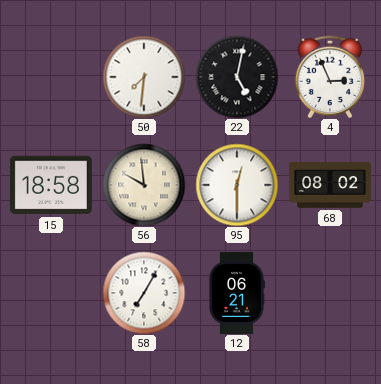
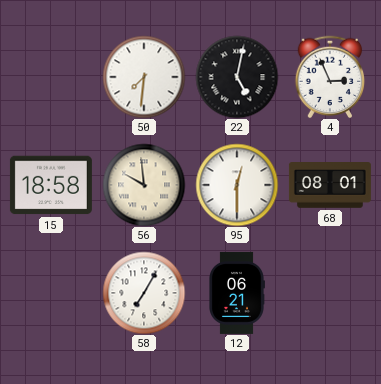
68: 08:02 -> 08:01 (330, 185)
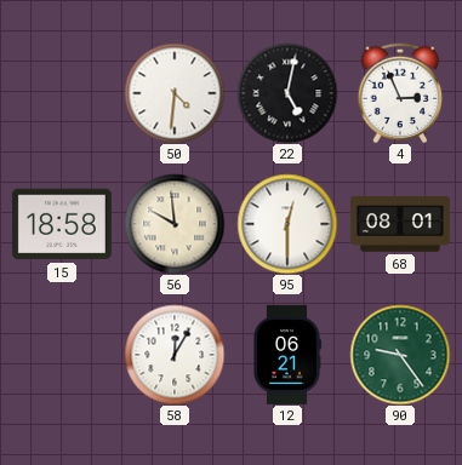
50: 7:31 -> 4:31 (175, 93)
58: 7:05 -> 12:05 (175, 355)
90: none -> 9:24 (400, 355)
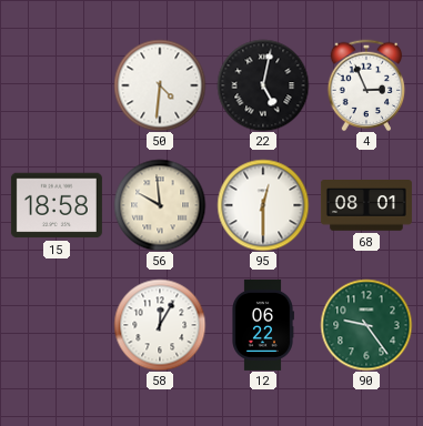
12: 06:21 -> 06:22 (263, 325)
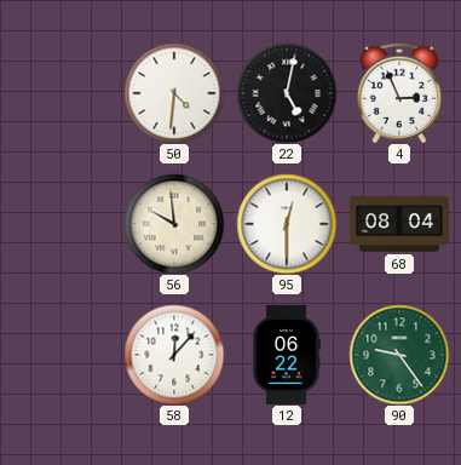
15: 18:58 -> none (57, 205)
68: 08:01 -> 08:04 (399, 224)
58: 12:05 -> 12:07 (174, 355)
